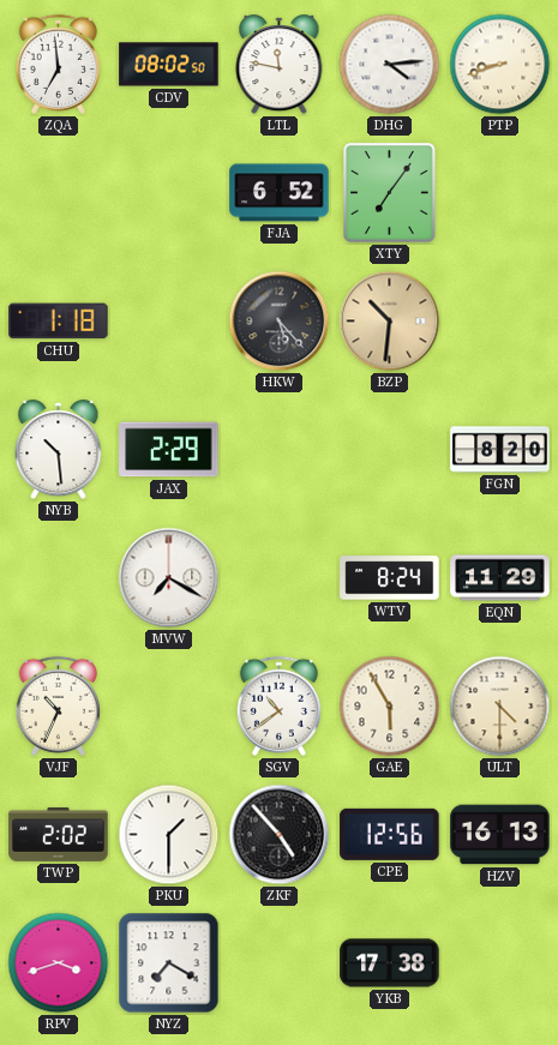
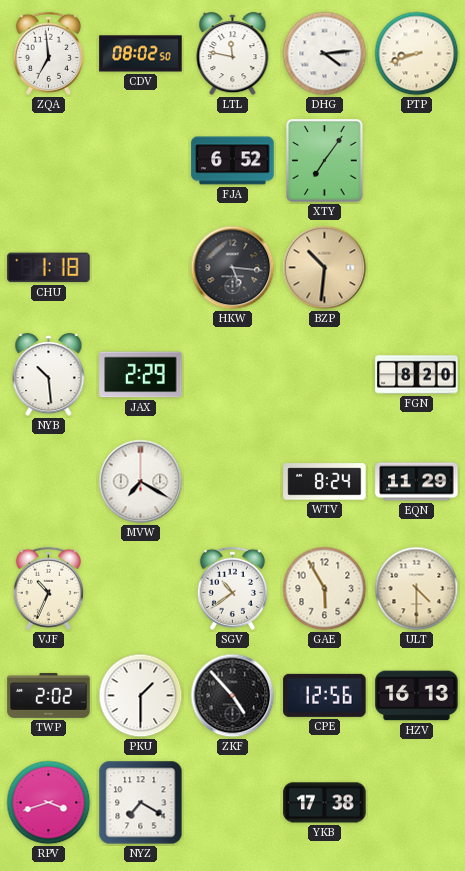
HKW: 5:23 -> 5:16 (233, 268)
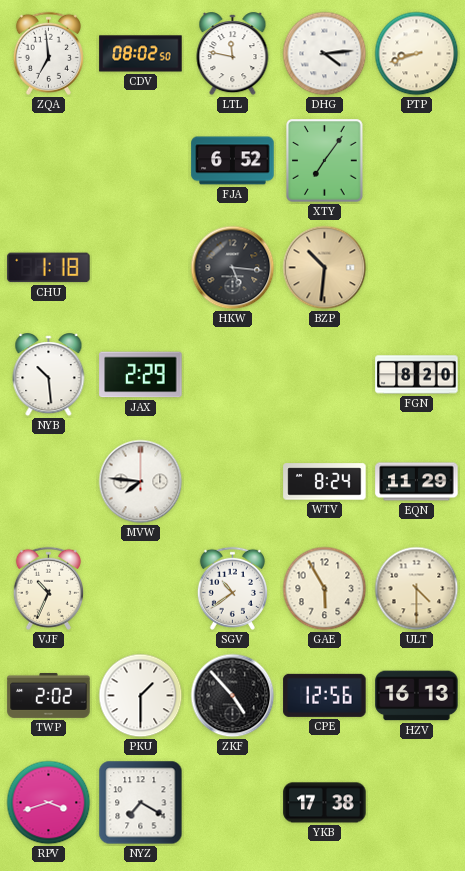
MVW: 7:20 -> 7:46 (141, 482)
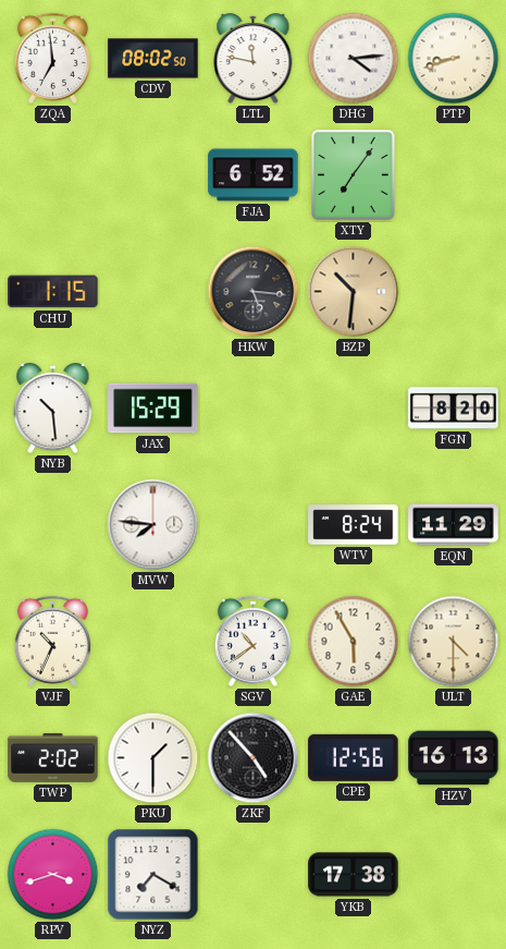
CHU: 1:18 -> 1:15 (53, 292)
JAX: 2:29 -> 15:29 (153, 409)
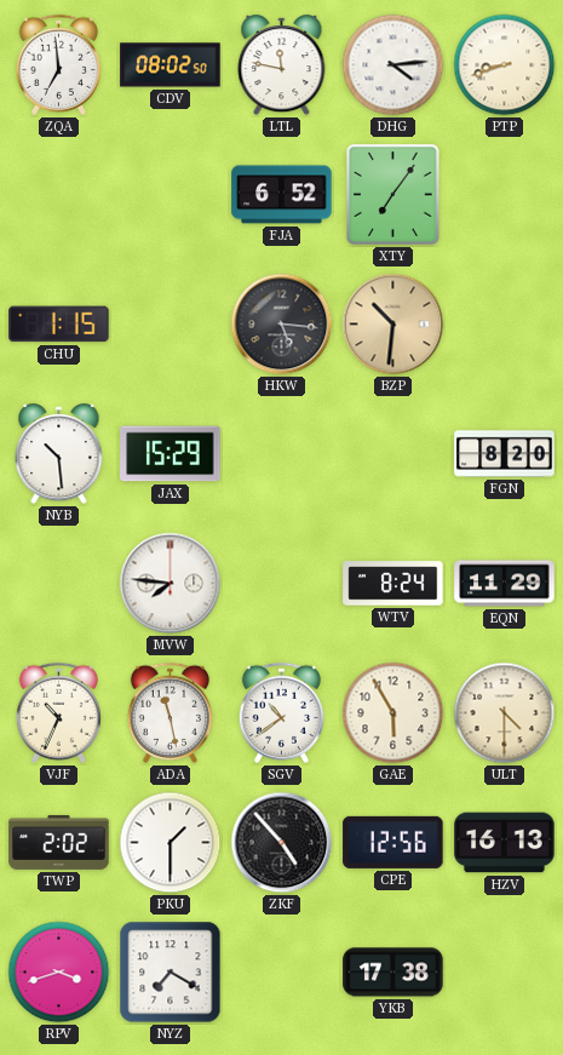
ADA: none -> 11:28 (170, 712)
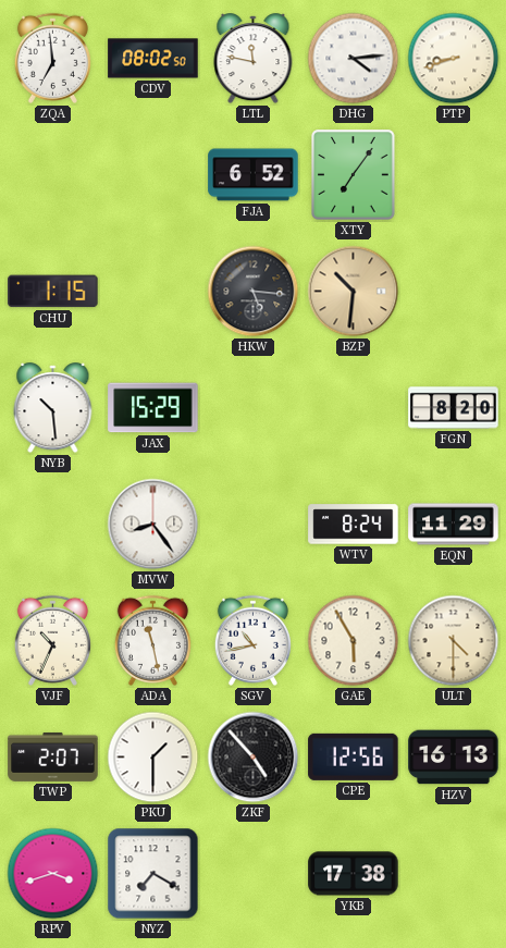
MVW: 7:46 -> 8:24 (153, 525)
SGV: 10:39 -> 10:43 (252, 640)
TWP: 2:02 -> 2:07 (53, 756)
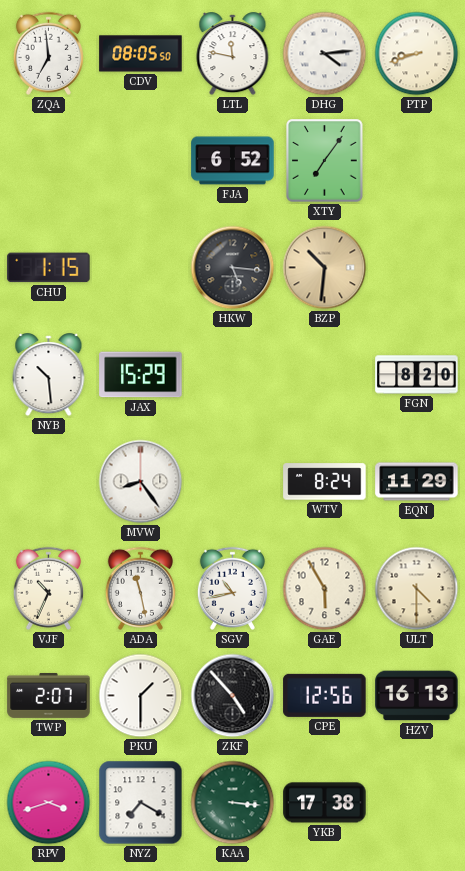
CDV: 08:02 -> 08:05 (141, 54)
KAA: none -> 3:16 (233, 803)
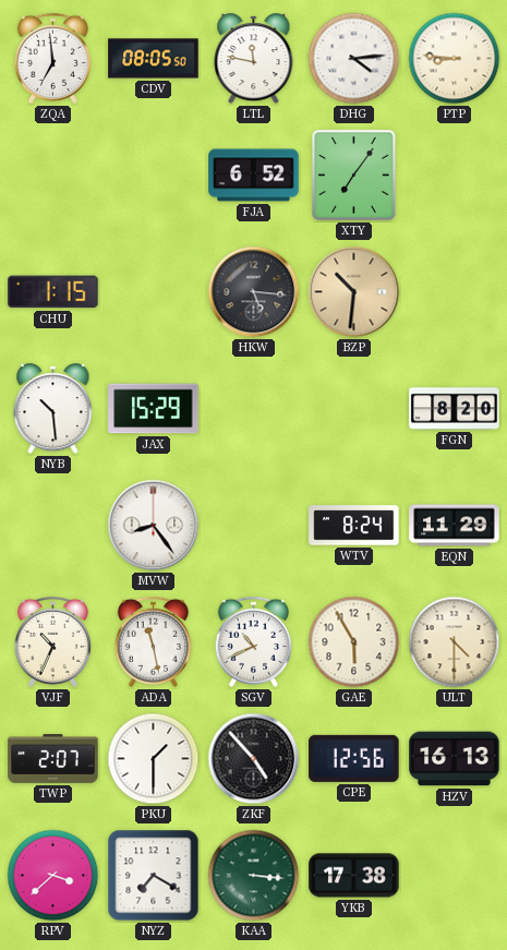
PTP: 8:42 -> 8:46 (455, 59)
SGV: 10:43 -> 10:41 (253, 641)
RPV: 3:42 -> 3:38 (53, 876)
